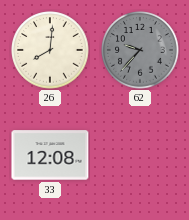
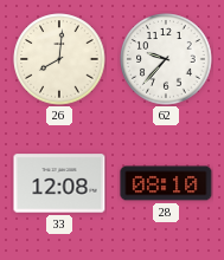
62 dial: grey -> white (166, 59)
28: none -> 08:10 (166, 183)
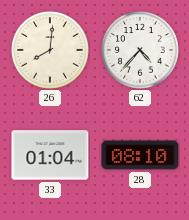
62: 9:37 -> 4:37 (140, 50)
33: 12:08 -> 01:04 (50, 155)
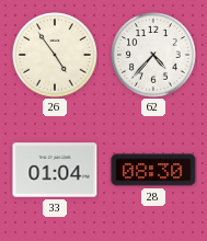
26: 8:01 -> 4:54 (55, 55)
28: 08:10 -> 08:30 (153, 170)
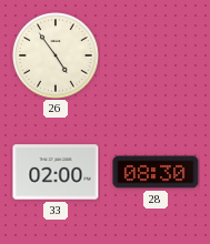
62: 4:37 -> none (153, 55)
33: 01:04 -> 02:00 (56, 172)
